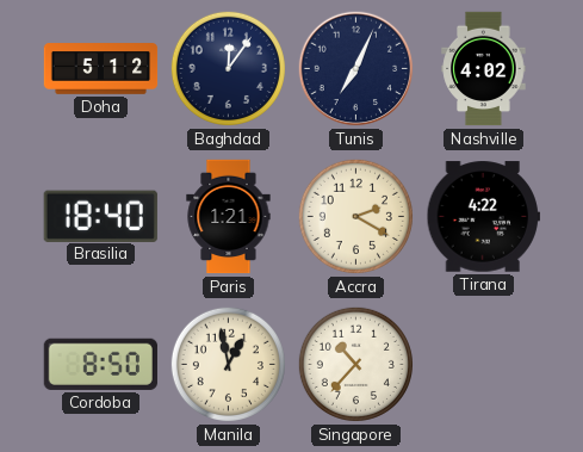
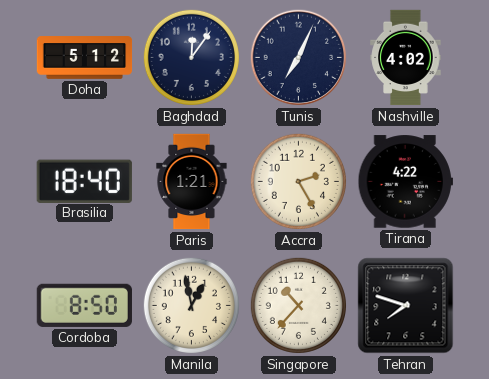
Accra: 2:20 -> 2:25 (298, 181)
Tehran: none -> 7:48 (406, 306)
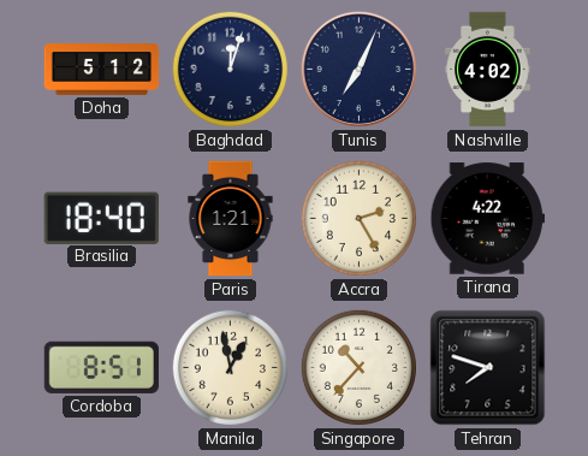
Baghdad: 12:06 -> 12:03 (230, 69)
Cordoba: 8:50 -> 8:51 (101, 367)
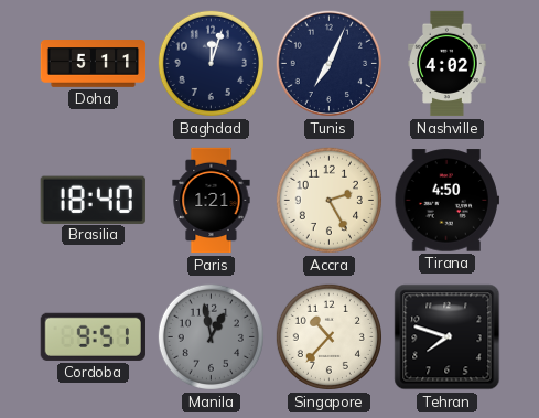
Doha: 5:12 -> 5:11 (94, 64)
Tirana: 4:22 -> 4:50 (446, 201)
Cordoba: 8:51 -> 9:51 (93, 336)
Manila dial: cream -> grey (211, 336)
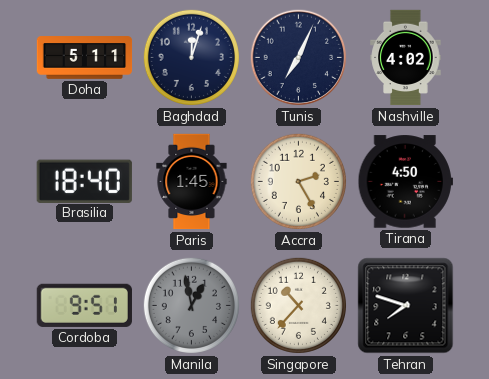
Paris: 1:21 -> 1:45 (192, 182)
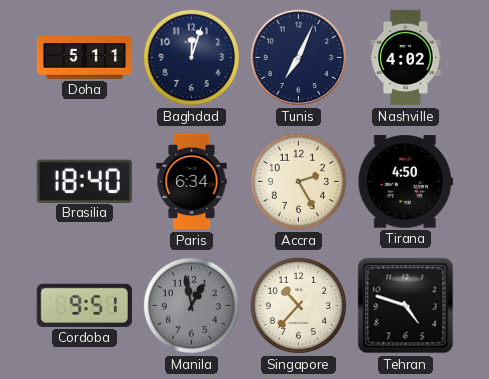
Paris: 1:45 -> 6:34 (192, 182)
Tehran: 7:48 -> 4:48 (406, 306)
